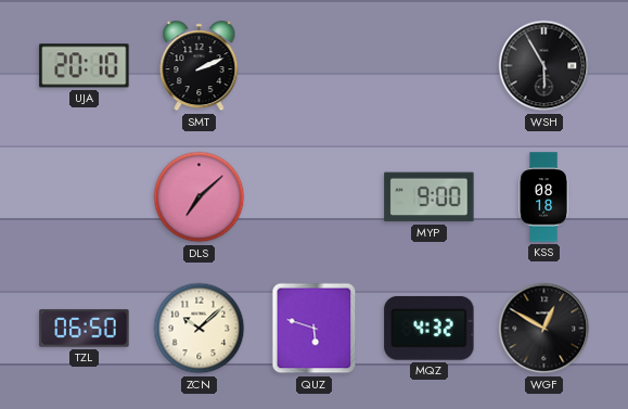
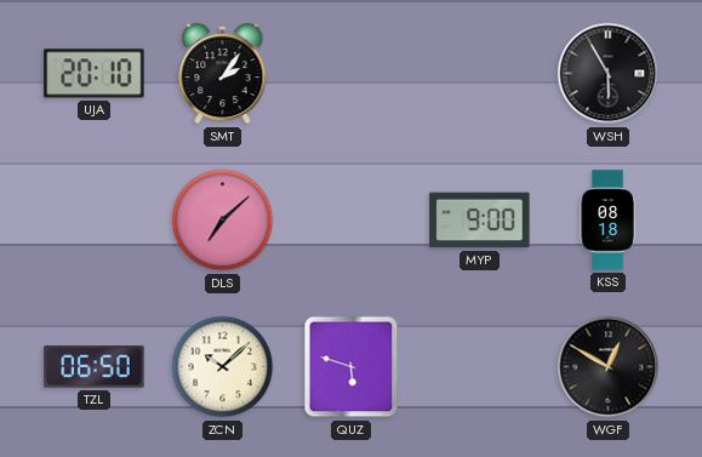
SMT: 2:11 -> 2:06 (223, 74)
MQZ: 4:32 -> none (430, 328)
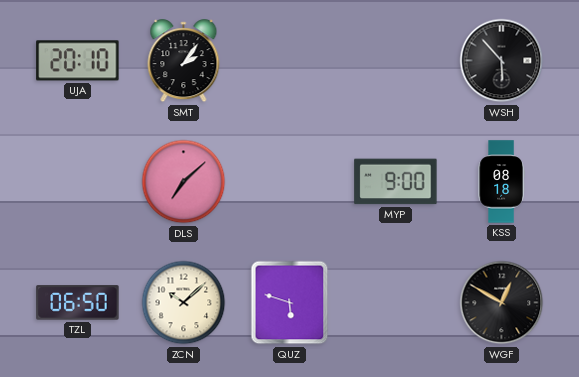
WSH: 5:55 -> 5:53 (502, 61)
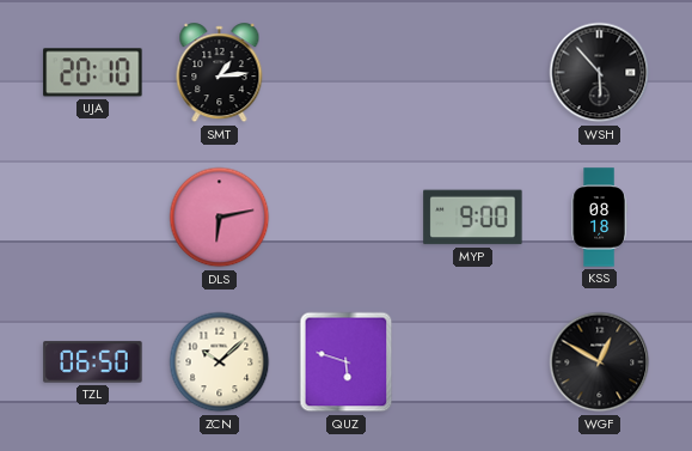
SMT: 2:06 -> 1:14 (220, 73)
DLS: 7:08 -> 6:13 (220, 218)
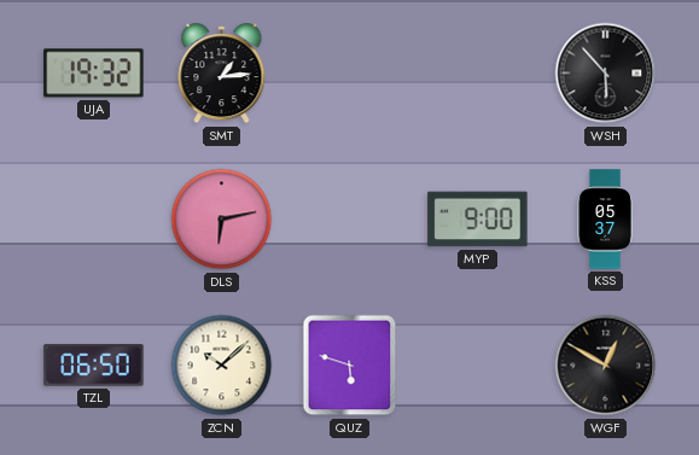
UJA: 20:10 -> 19:32 (94, 74)
KSS: 08:18 -> 05:37 (605, 220)
